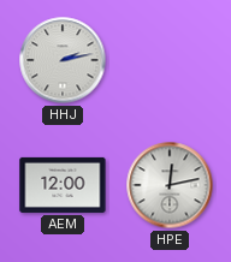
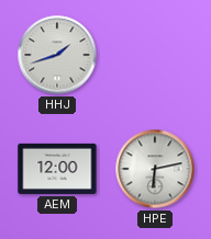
HHJ: 2:13 -> 1:42 (57, 55)
HPE: 12:13 -> 6:13 (155, 169)
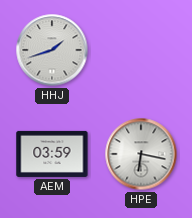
AEM: 12:00 -> 03:59 (52, 154)
HPE: 6:13 -> 6:17 (141, 154)
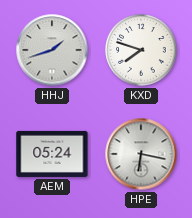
KXD: none -> 7:48 (141, 50)
AEM: 03:59 -> 05:24 (52, 154)
